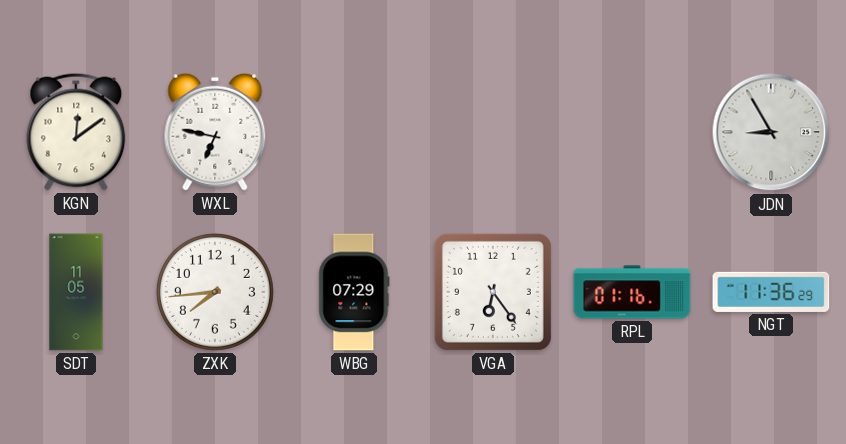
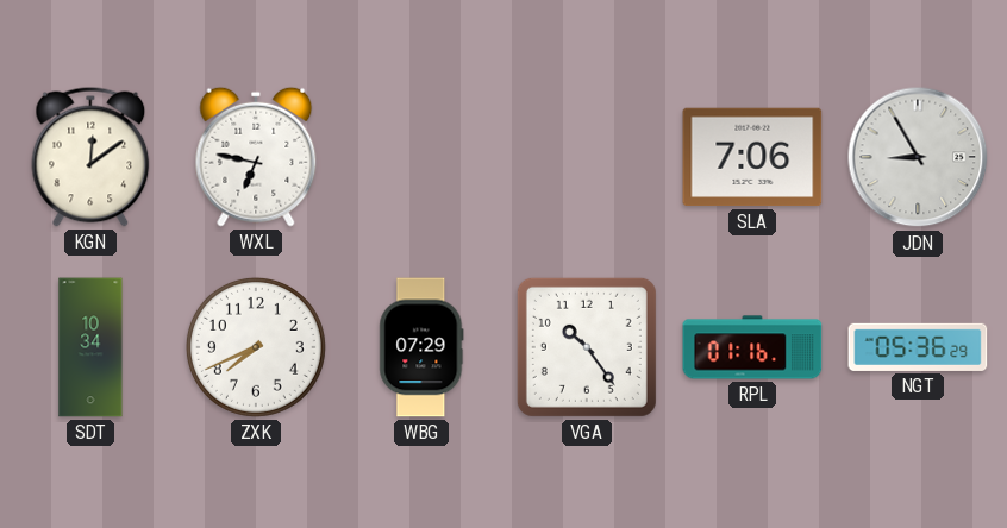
SLA: none -> 7:06 (752, 157)
SDT: 11:05 -> 10:34 (90, 347)
ZXK: 7:44 -> 7:41 (256, 347)
VGA: 6:24 -> 10:24 (587, 347)
NGT: 11:36 -> 05:36 (918, 347)
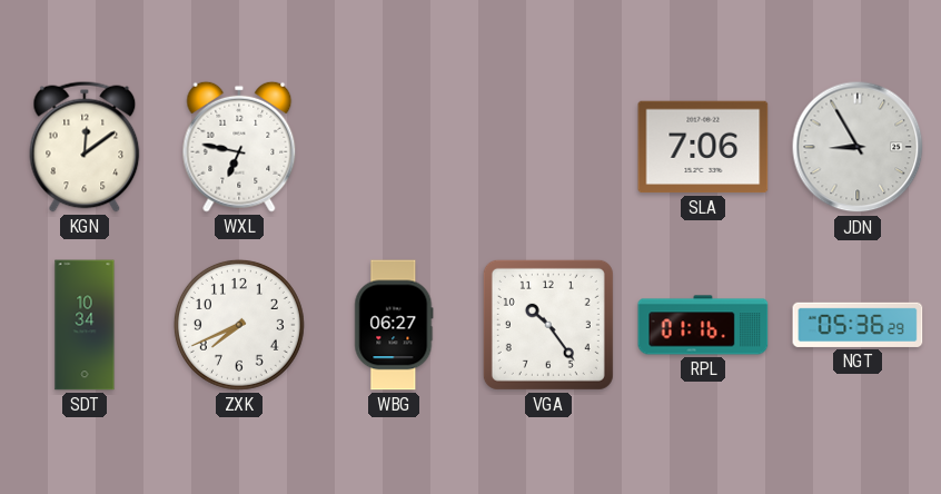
WBG: 07:29 -> 06:27 (394, 325)
